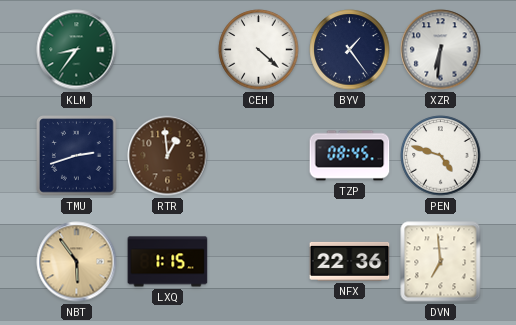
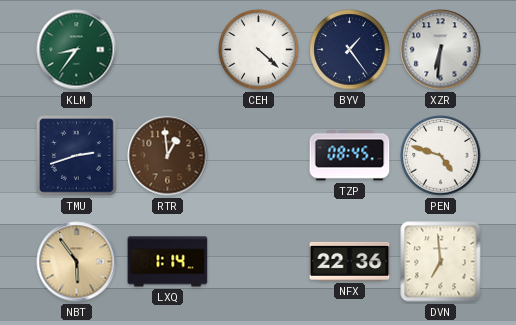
LXQ: 1:15 -> 1:14 (168, 262)
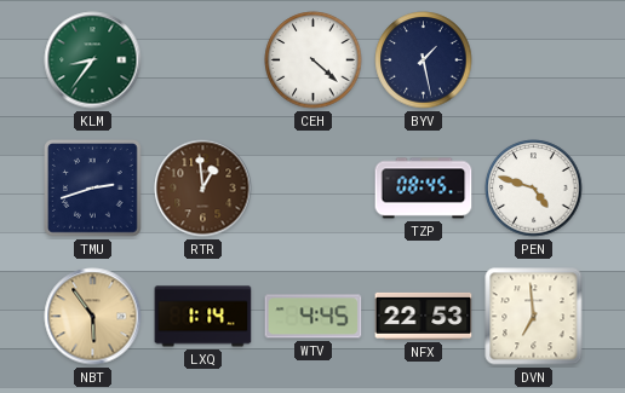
BYV: 1:24 -> 1:28 (424, 60)
XZR: 6:31 -> none (441, 50)
WTV: none -> 4:45 (314, 317)
NFX: 22:36 -> 22:53 (424, 316)
